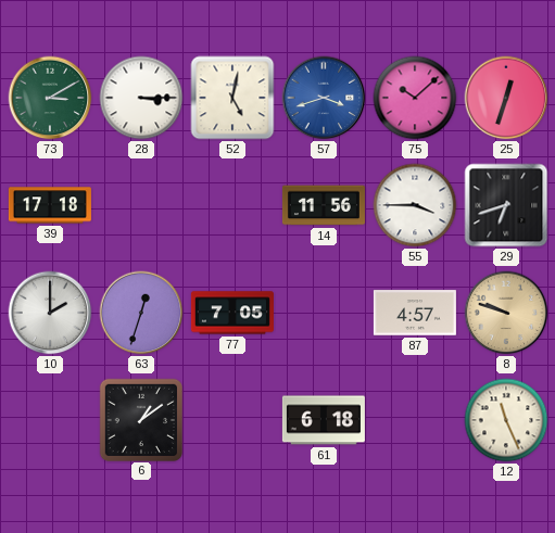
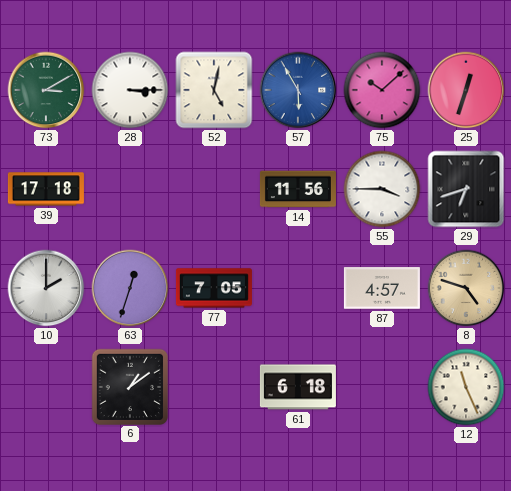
57: 3:42 -> 5:55 (298, 90)
8: 9:48 -> 4:48 (466, 288)
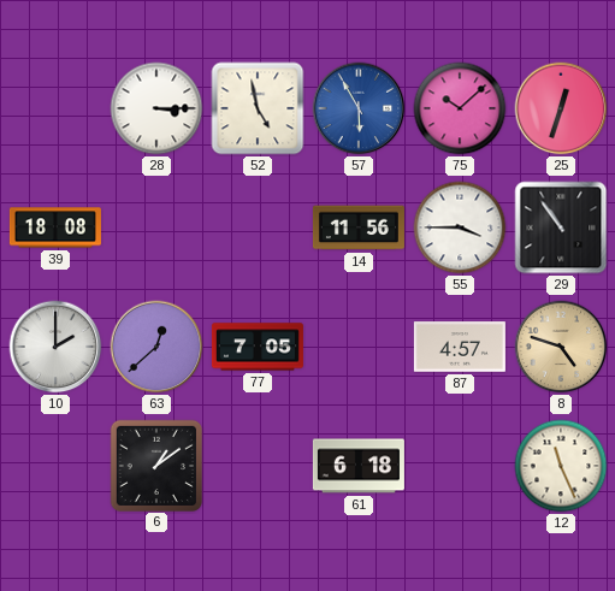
73: 3:10 -> none (46, 90)
52: 5:02 -> 4:58 (258, 108)
39: 17:18 -> 18:08 (55, 227)
29: 6:42 -> 10:54 (561, 227)
63: 12:33 -> 12:38 (156, 347)
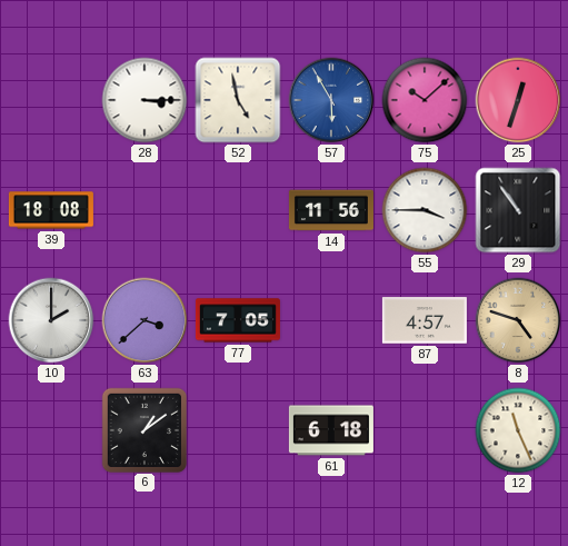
63: 12:38 -> 3:38 (145, 320)
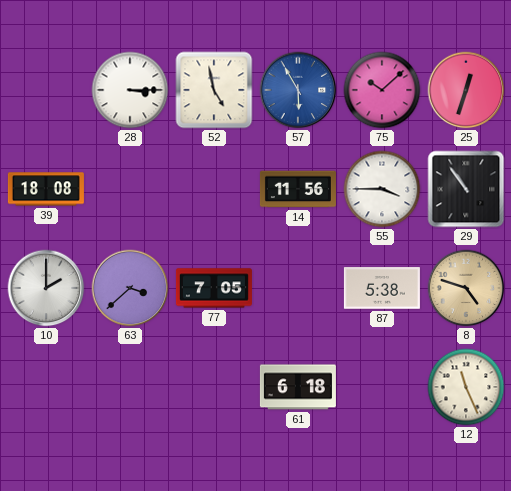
87: 4:57 -> 5:38 (382, 288)
6: 1:09 -> none (143, 429)
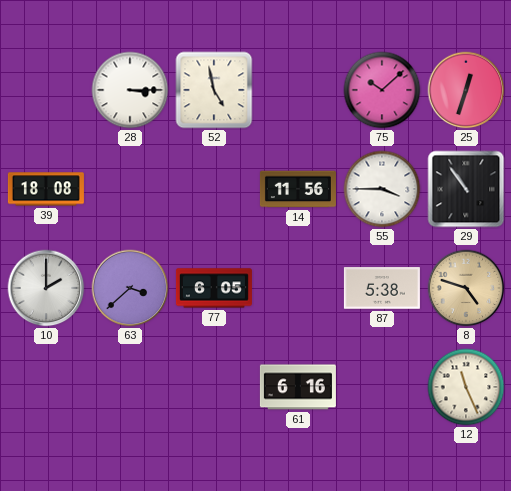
57: 5:55 -> none (298, 90)
77: 7:05 -> 6:05 (214, 288)
61: 6:18 -> 6:16 (298, 387)
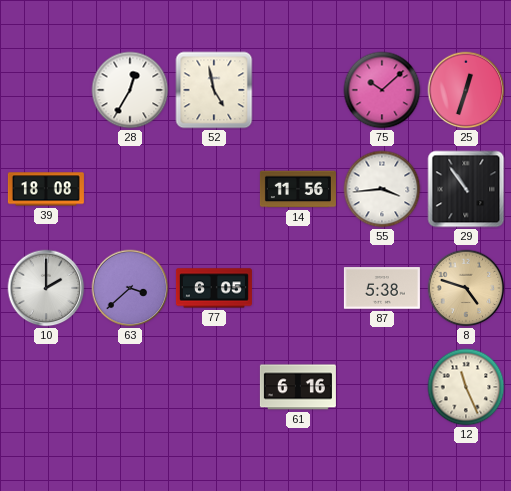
28: 3:15 -> 12:35 (130, 90)
55: 3:45 -> 3:44 (382, 189)
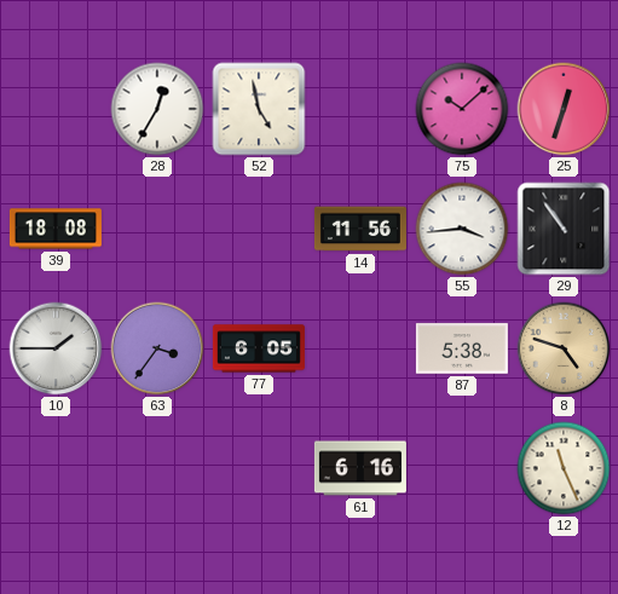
10: 2:00 -> 1:45 (56, 348)
63: 3:38 -> 3:36 (157, 348)
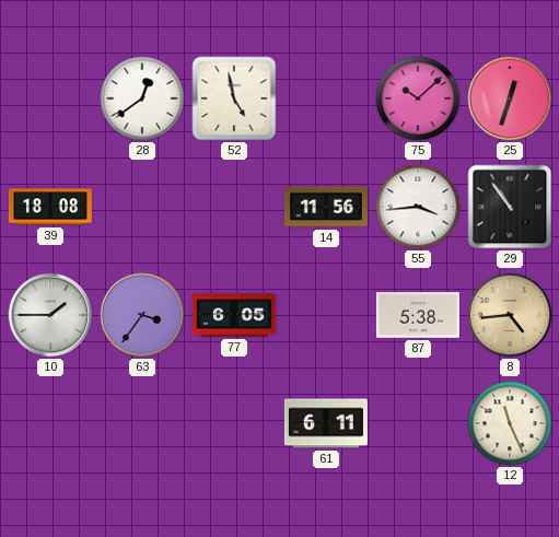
28: 12:35 -> 12:39 (142, 98)
8: 4:48 -> 4:44 (510, 315)
61: 6:16 -> 6:11 (326, 423)
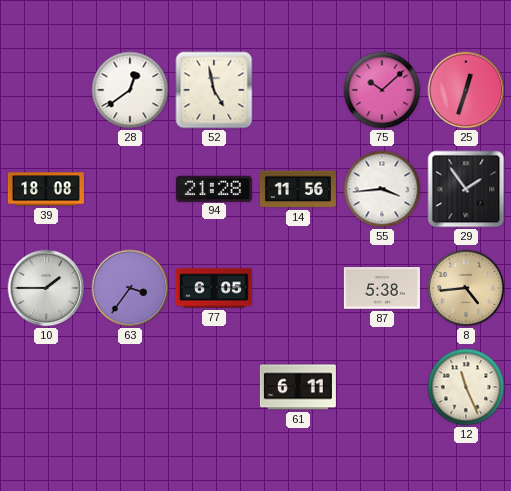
94: none -> 21:28 (214, 188)
29: 10:54 -> 1:54 (466, 189)
